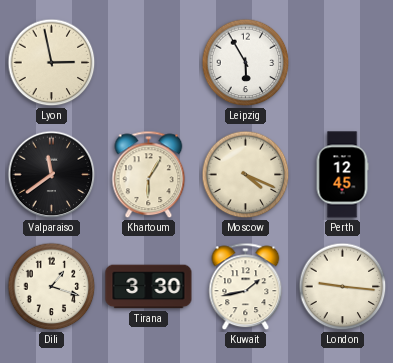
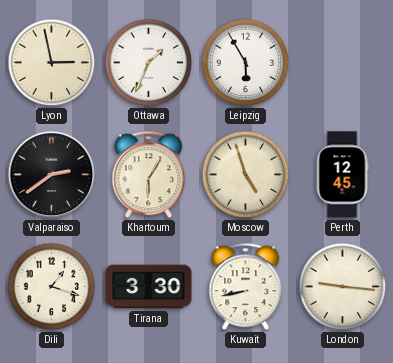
Ottawa: none -> 1:34 (149, 63)
Valparaiso: 11:39 -> 2:39 (52, 175)
Moscow: 4:19 -> 4:57 (246, 175)
Kuwait: 1:43 -> 8:43 (246, 287)
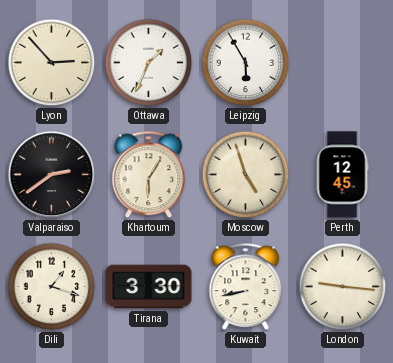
Lyon: 2:58 -> 2:53 (52, 63)
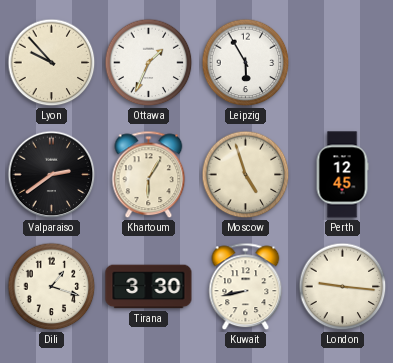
Lyon: 2:53 -> 9:53 (52, 63)
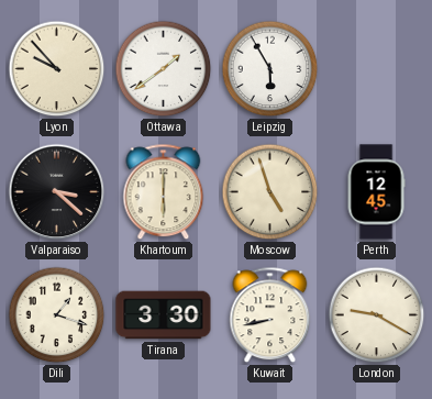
Ottawa: 1:34 -> 1:39 (164, 69)
Valparaiso: 2:39 -> 3:22 (57, 192)
Khartoum: 6:05 -> 6:00 (164, 192)
London: 9:16 -> 9:20 (377, 315)
